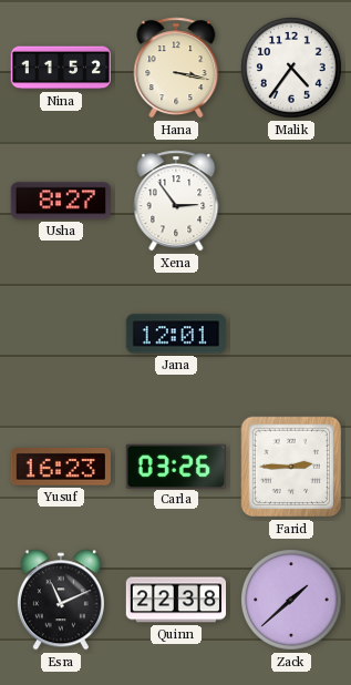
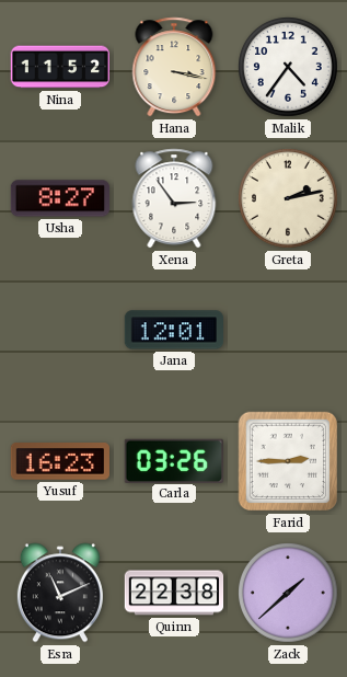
Greta: none -> 2:13 (289, 199)
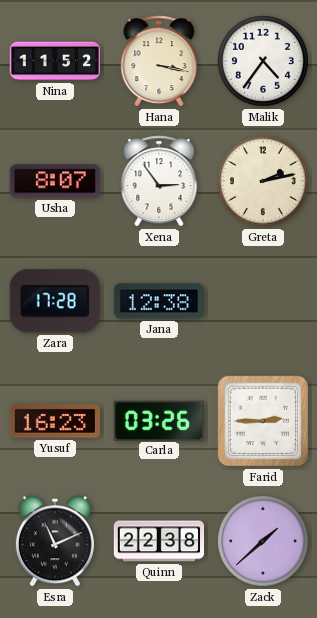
Usha: 8:27 -> 8:07 (54, 181)
Zara: none -> 17:28 (55, 301)
Jana: 12:01 -> 12:38 (158, 301)
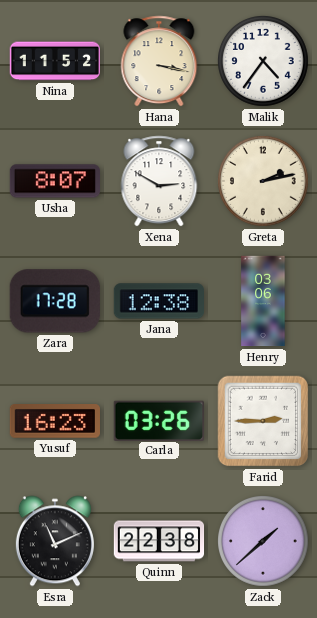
Xena: 2:54 -> 2:50 (159, 181)
Henry: none -> 03:06 (263, 301)
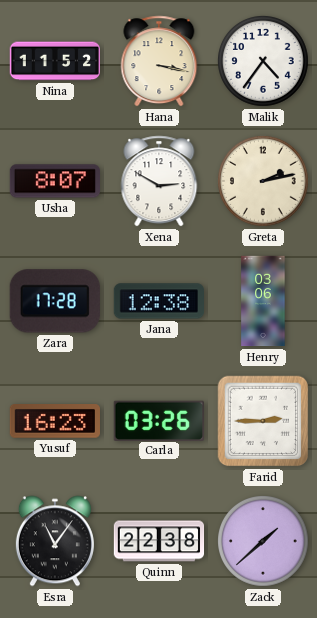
Esra: 11:11 -> 11:06 (55, 541)
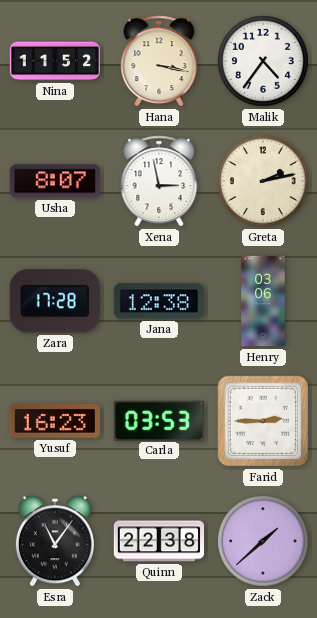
Xena: 2:50 -> 2:58 (159, 181)
Carla: 03:26 -> 03:53 (159, 420)
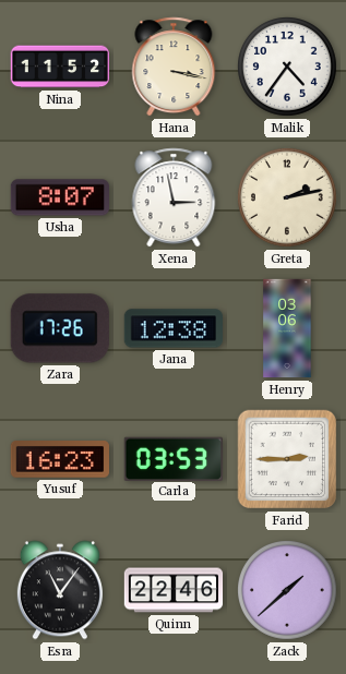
Zara: 17:28 -> 17:26 (60, 328)
Quinn: 22:38 -> 22:46 (174, 590)
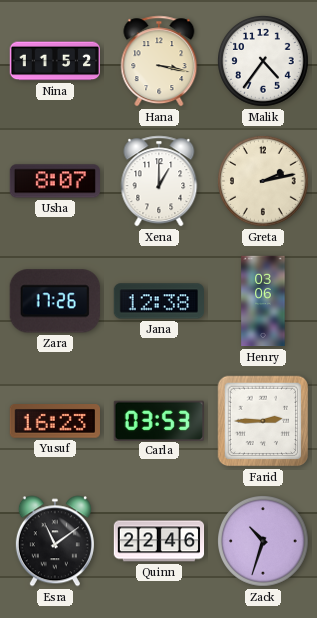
Xena: 2:58 -> 1:00 (159, 181)
Esra: 11:06 -> 11:09 (55, 541)
Zack: 1:38 -> 10:33 (264, 542)
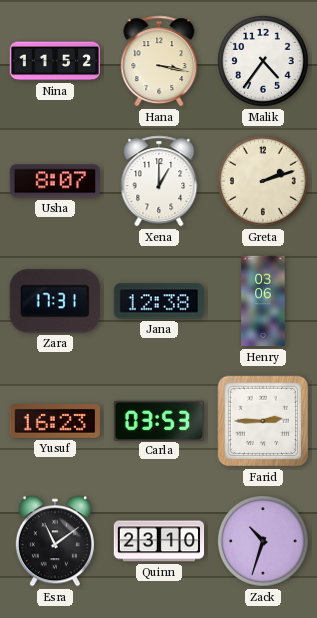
Greta: 2:13 -> 2:12 (264, 182)
Zara: 17:26 -> 17:31 (55, 301)
Quinn: 22:46 -> 23:10 (159, 541)
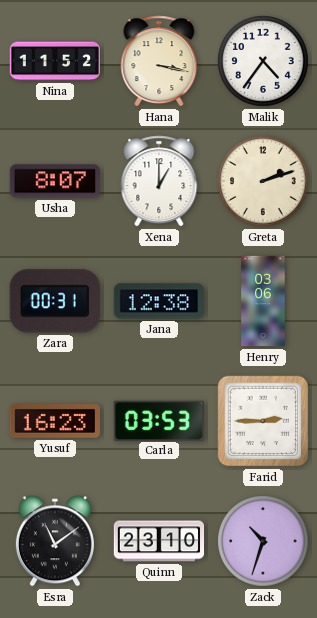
Zara: 17:31 -> 00:31 (55, 301)
